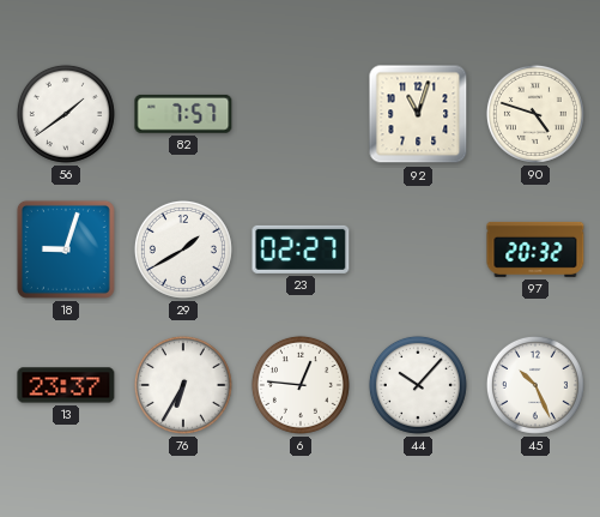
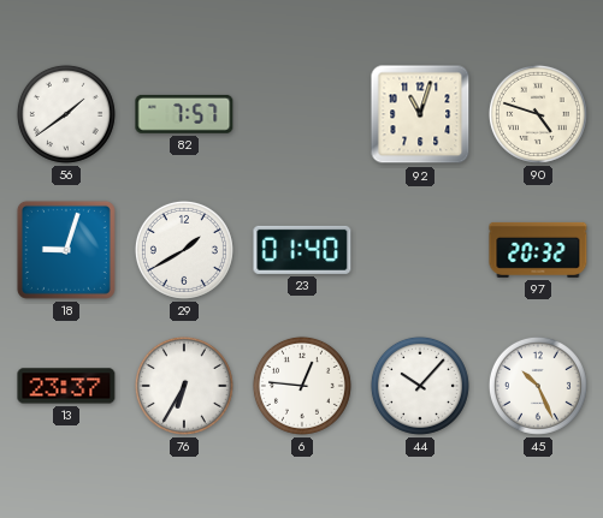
23: 02:27 -> 01:40 (302, 250)
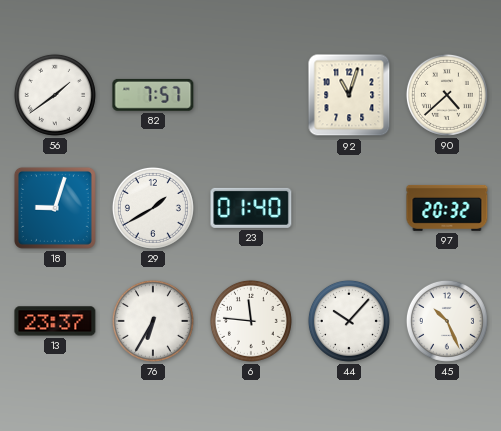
90: 4:48 -> 4:38 (447, 95)
6: 12:46 -> 11:46 (251, 321)
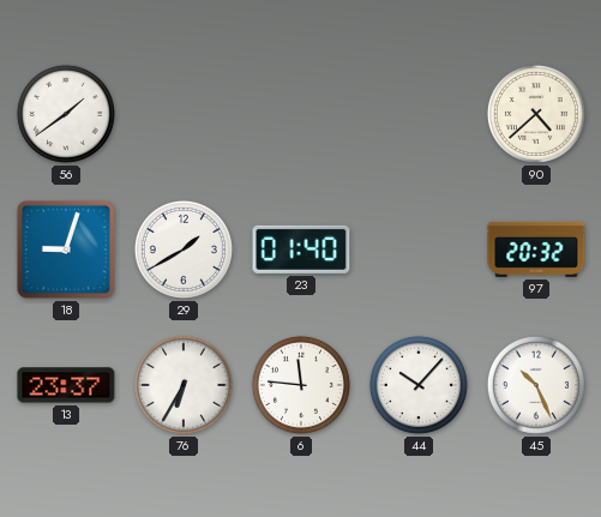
82: 7:57 -> none (153, 95)
92: 11:03 -> none (349, 95)
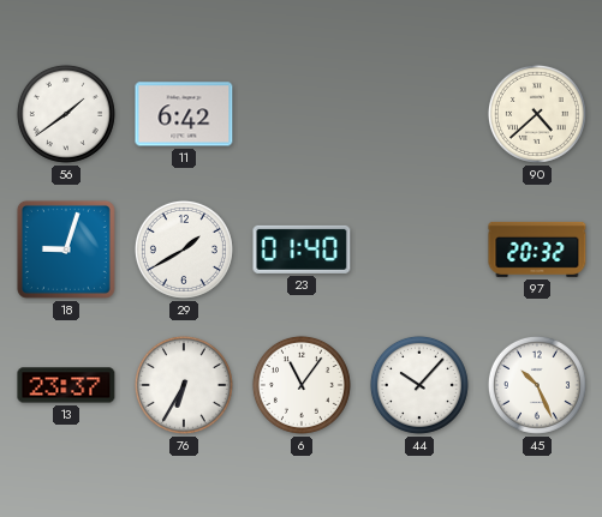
11: none -> 6:42 (184, 114)
6: 11:46 -> 11:06 (302, 385)
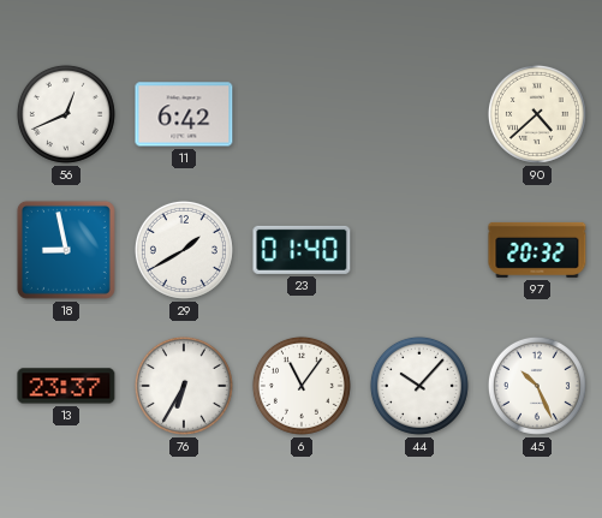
56: 1:39 -> 12:41 (66, 114)
18: 9:03 -> 8:58 (66, 250)
